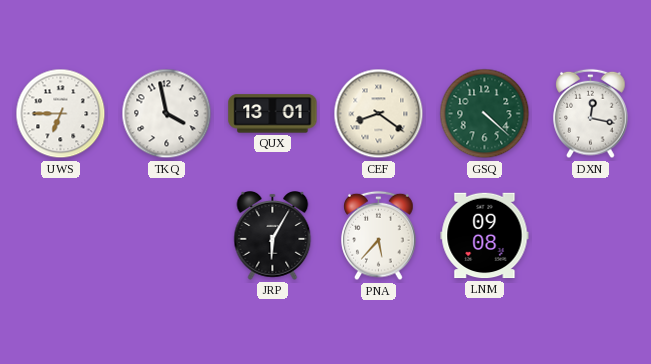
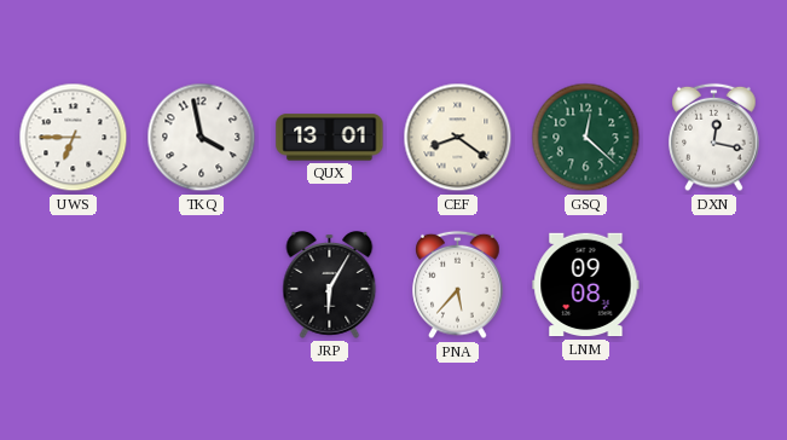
GSQ: 4:22 -> 12:22 (586, 138)
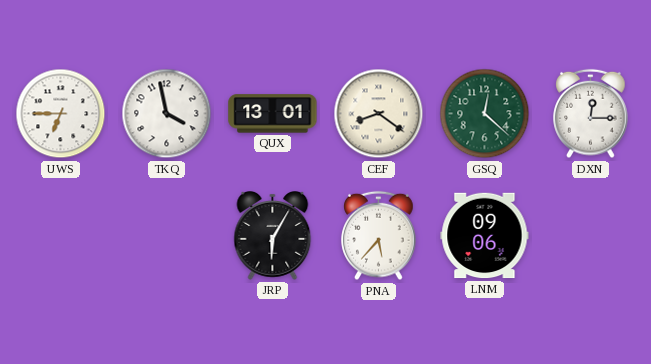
DXN: 12:17 -> 12:15 (591, 114)
LNM: 09:08 -> 09:06 (485, 236)
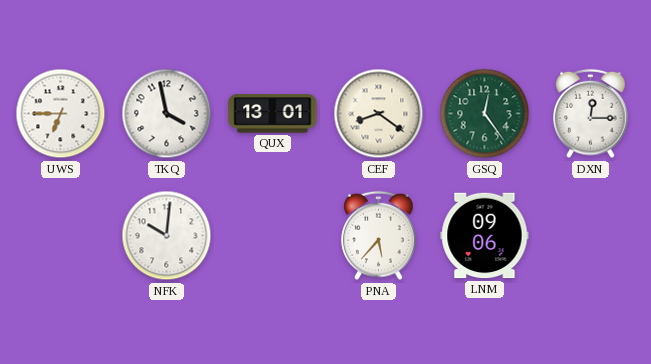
GSQ: 12:22 -> 12:24 (485, 114)
NFK: none -> 10:01 (167, 236)
JRP: 6:05 -> none (273, 236)
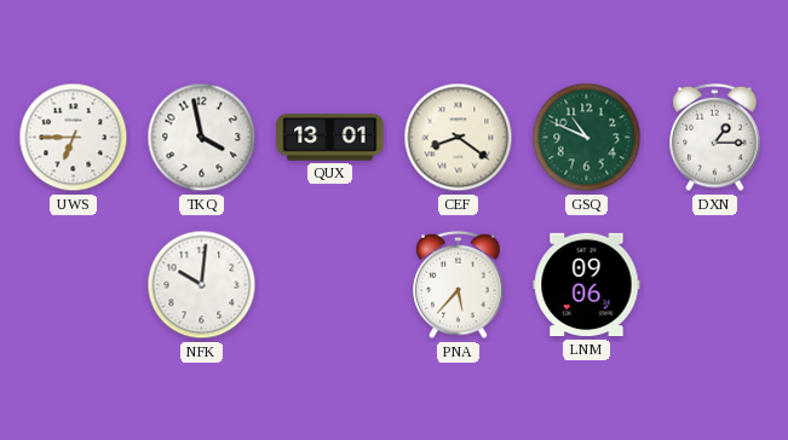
GSQ: 12:24 -> 10:49 (587, 138)
DXN: 12:15 -> 1:15 (715, 138)
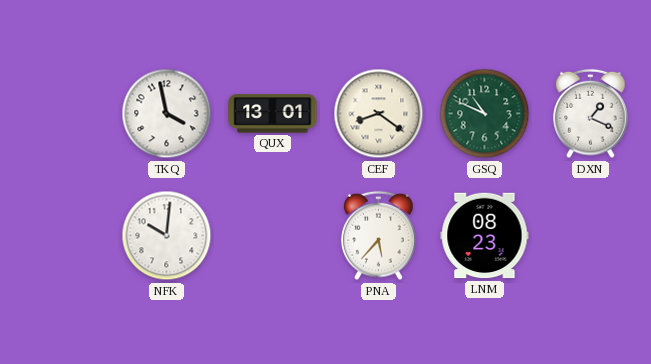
UWS: 6:45 -> none (74, 138)
DXN: 1:15 -> 1:19 (591, 114)
LNM: 09:06 -> 08:23 (485, 236)
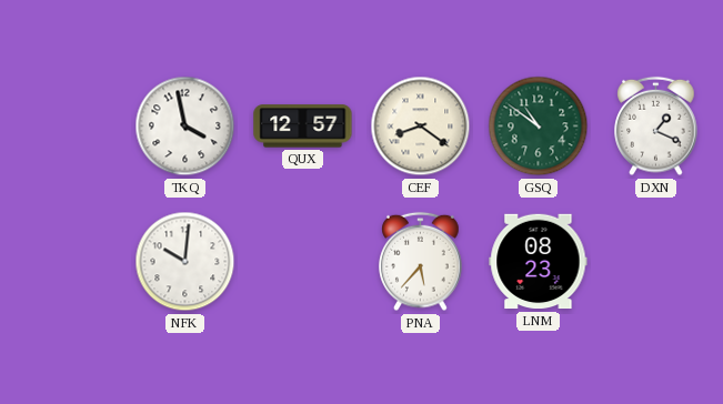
QUX: 13:01 -> 12:57 (303, 127)
GSQ: 10:49 -> 10:51 (539, 127)
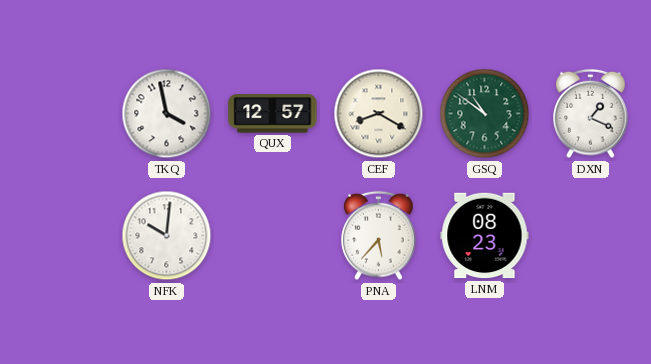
CEF: 8:21 -> 8:20 (379, 114)
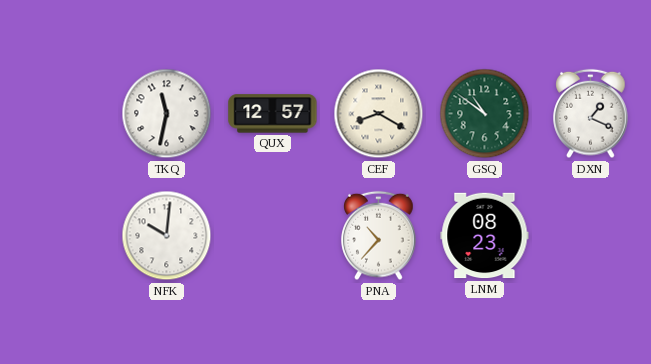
TKQ: 3:58 -> 11:32 (167, 114)
PNA: 5:37 -> 10:37 (379, 236)
